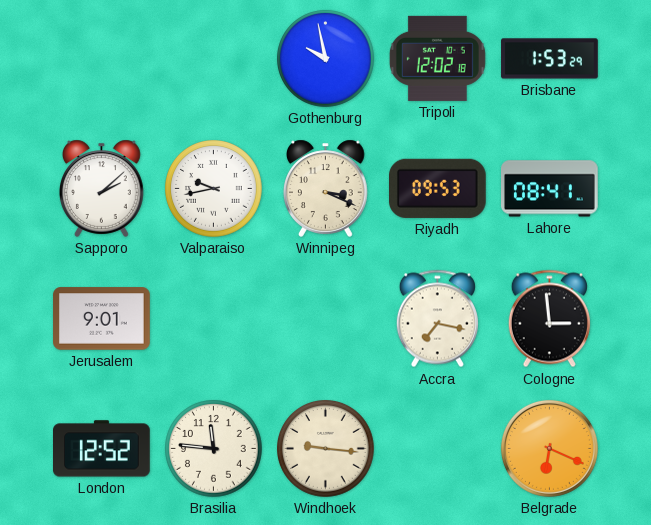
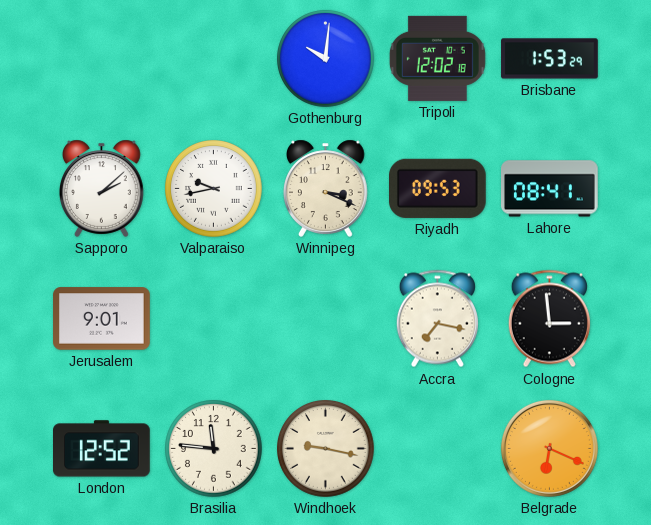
Gothenburg: 9:58 -> 10:01 (326, 59)
Windhoek: 9:16 -> 9:17 (326, 449)
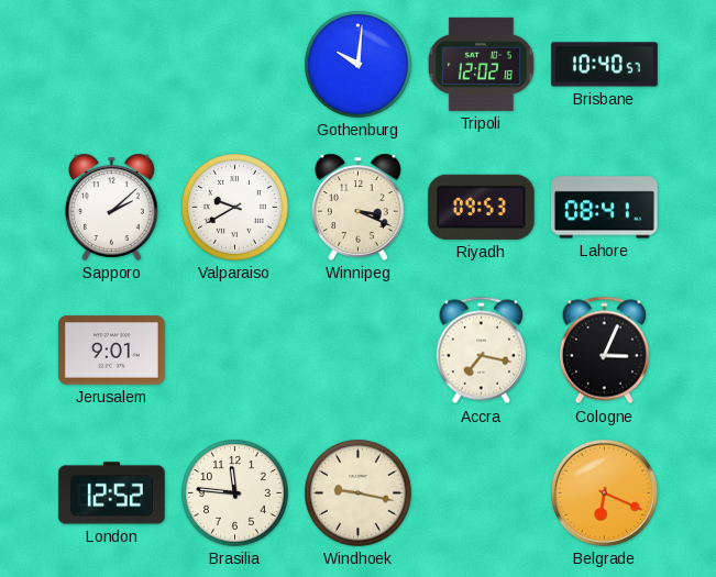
Brisbane: 1:53 -> 10:40 (605, 65)
Valparaiso: 9:43 -> 9:40 (235, 208)
Cologne: 2:59 -> 3:04 (604, 351)
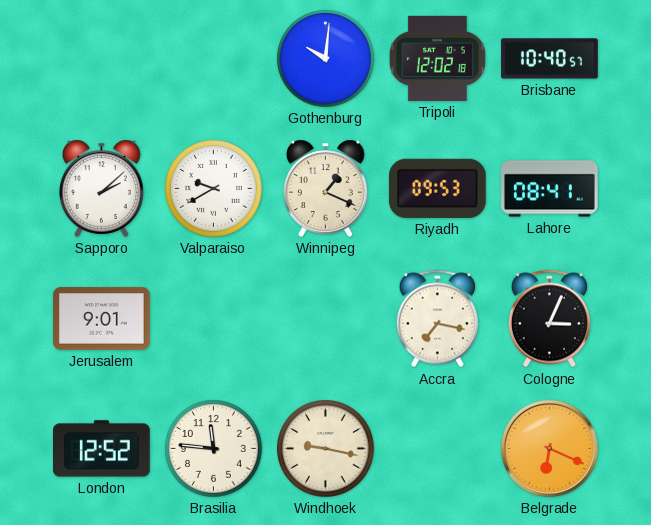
Winnipeg: 3:19 -> 1:19 (326, 188)
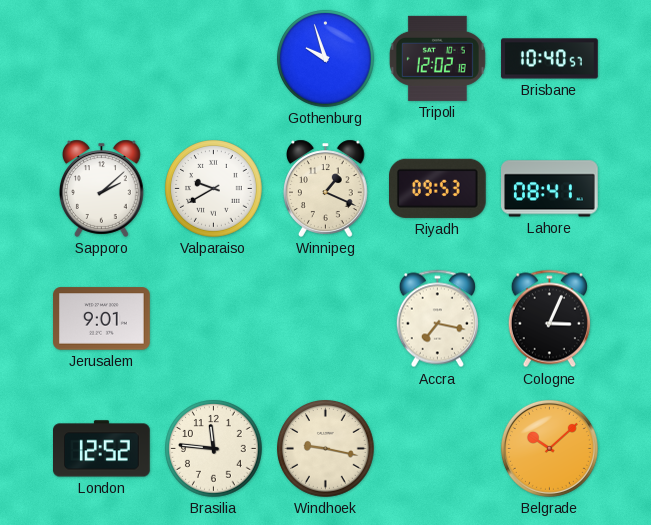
Gothenburg: 10:01 -> 9:57 (326, 59)
Belgrade: 6:19 -> 10:08 (549, 448)
